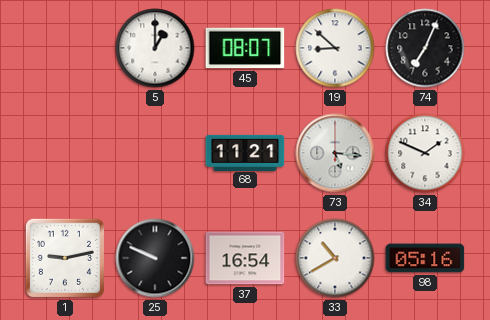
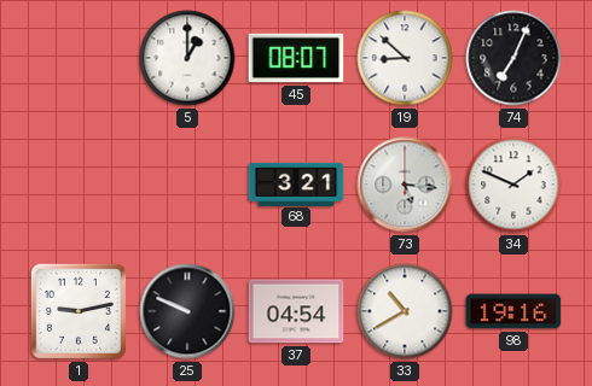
68: 11:21 -> 3:21 (296, 183)
37: 16:54 -> 04:54 (296, 311)
98: 05:16 -> 19:16 (513, 311)
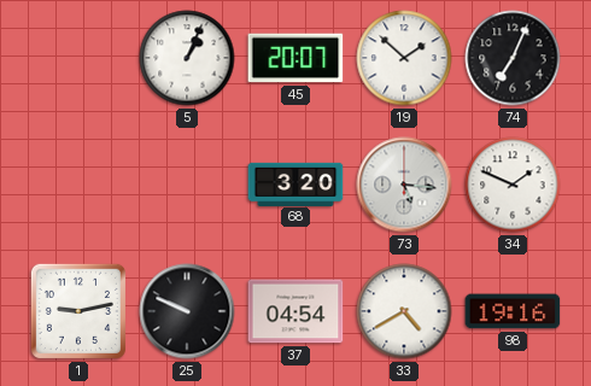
5: 1:00 -> 1:04 (187, 58)
45: 08:07 -> 20:07 (295, 58)
19: 8:52 -> 1:52 (404, 58)
68: 3:21 -> 3:20 (295, 183)
33: 10:40 -> 4:40 (404, 311)
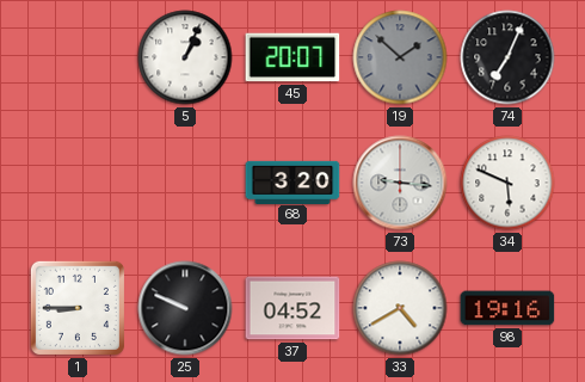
19 dial: white -> grey (400, 57)
73: 5:16 -> 9:16 (400, 183)
34: 1:49 -> 5:49 (507, 183)
1: 9:13 -> 8:45 (78, 308)
37: 04:54 -> 04:52 (292, 308)
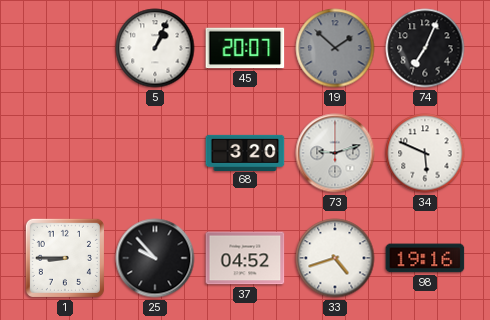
73: 9:16 -> 9:12 (335, 153)
25: 9:49 -> 9:53 (155, 258)
33: 4:40 -> 4:42 (335, 258)
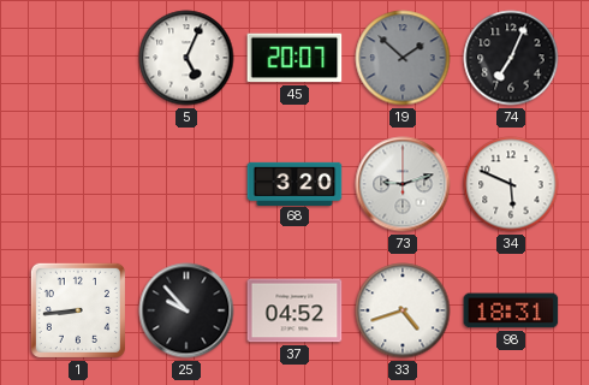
5: 1:04 -> 5:04 (186, 58)
1: 8:45 -> 8:44 (78, 310)
98: 19:16 -> 18:31 (511, 310)
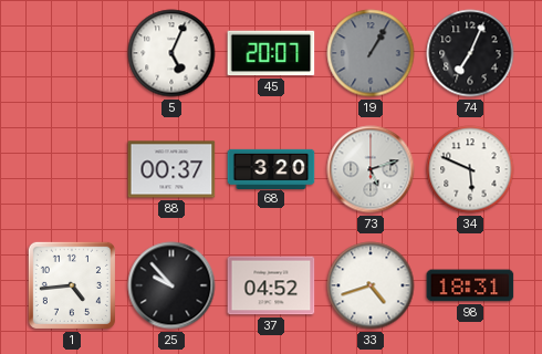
19: 1:52 -> 1:05 (371, 53)
88: none -> 00:37 (171, 169)
73: 9:12 -> 5:12 (371, 169)
1: 8:44 -> 4:44 (72, 285)
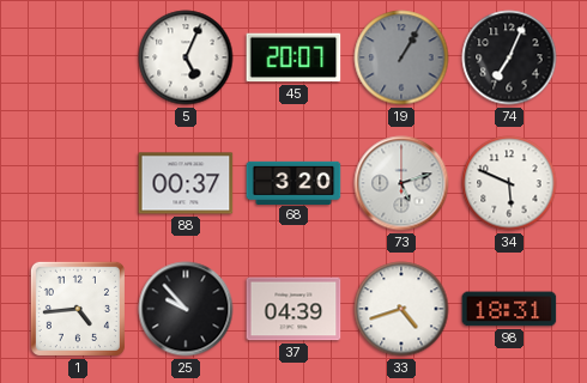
37: 04:52 -> 04:39 (293, 309)
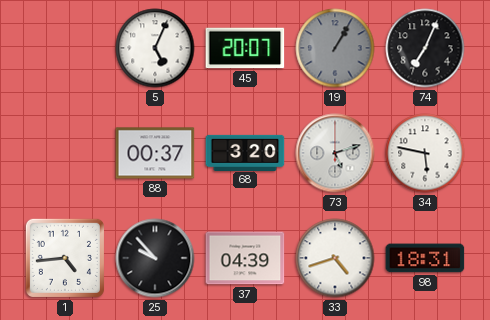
34: 5:49 -> 5:47 (425, 153)
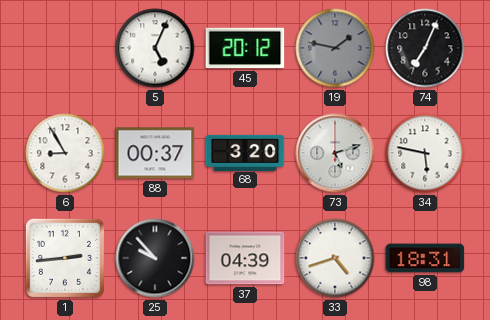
45: 20:07 -> 20:12 (245, 48)
19: 1:05 -> 1:47 (335, 48)
6: none -> 8:55 (65, 153)
1: 4:44 -> 2:44 (65, 258)
